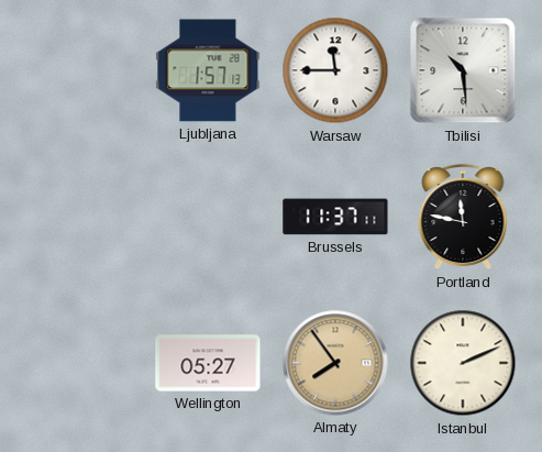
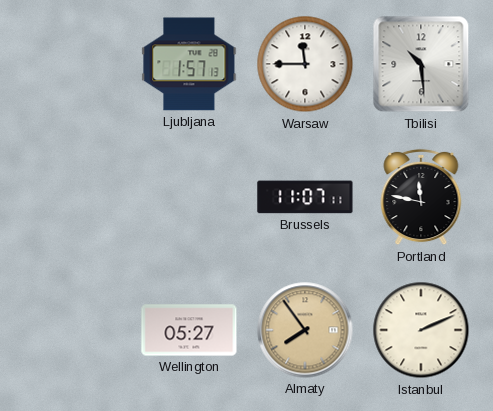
Brussels: 11:37 -> 11:07 (305, 197)
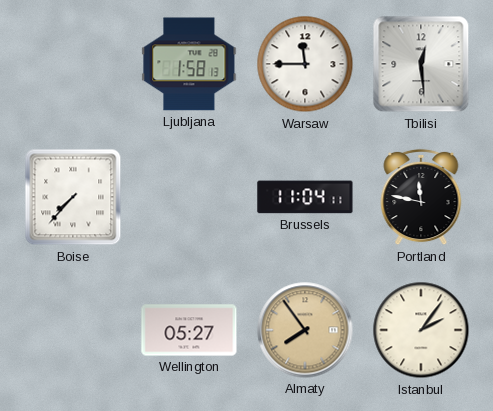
Ljubljana: 1:57 -> 1:58 (189, 64)
Tbilisi: 10:29 -> 12:29 (421, 64)
Boise: none -> 7:37 (73, 197)
Brussels: 11:07 -> 11:04 (305, 197)
Istanbul: 2:11 -> 2:06 (421, 330)
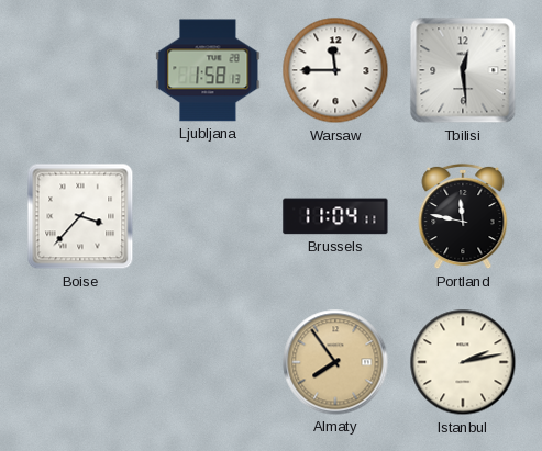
Boise: 7:37 -> 3:37 (80, 216)
Wellington: 05:27 -> none (189, 330)
Istanbul: 2:06 -> 2:13 (463, 362)
